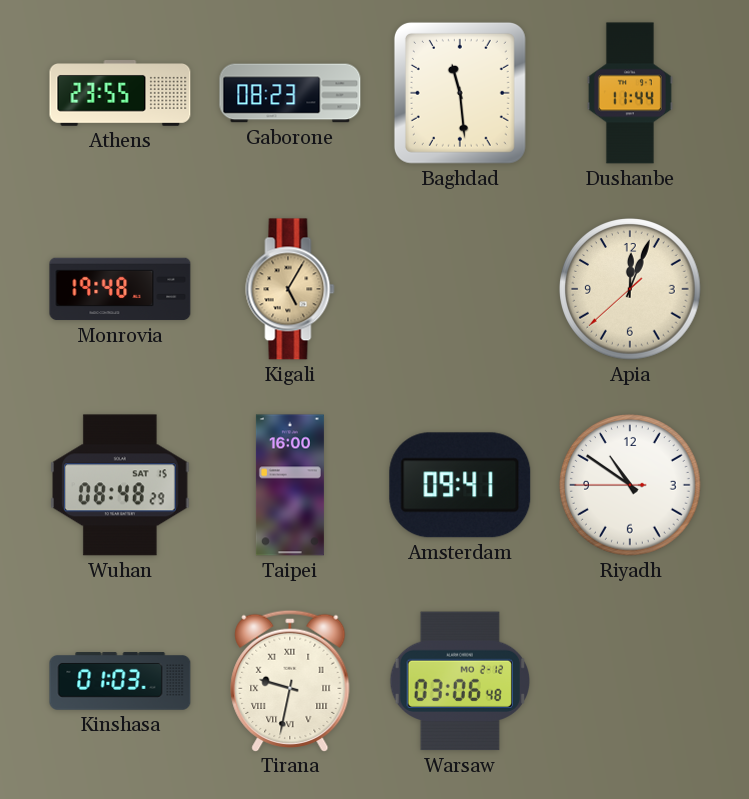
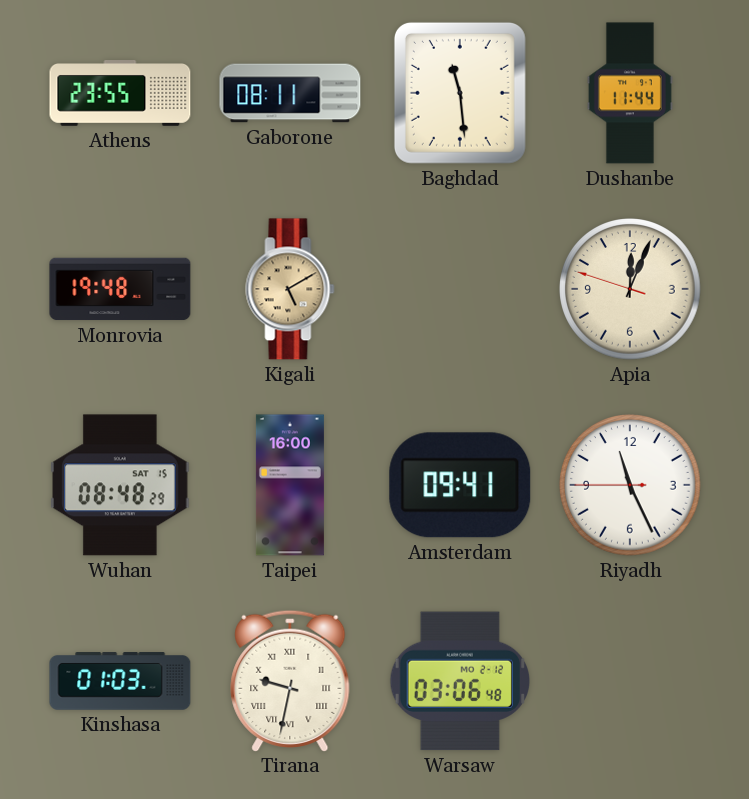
Gaborone: 08:23 -> 08:11 (290, 93)
Kigali: 5:05 -> 5:10 (290, 289)
Apia: 12:03:38 -> 12:03:48 (631, 290)
Riyadh: 10:50 -> 11:25 (631, 486)
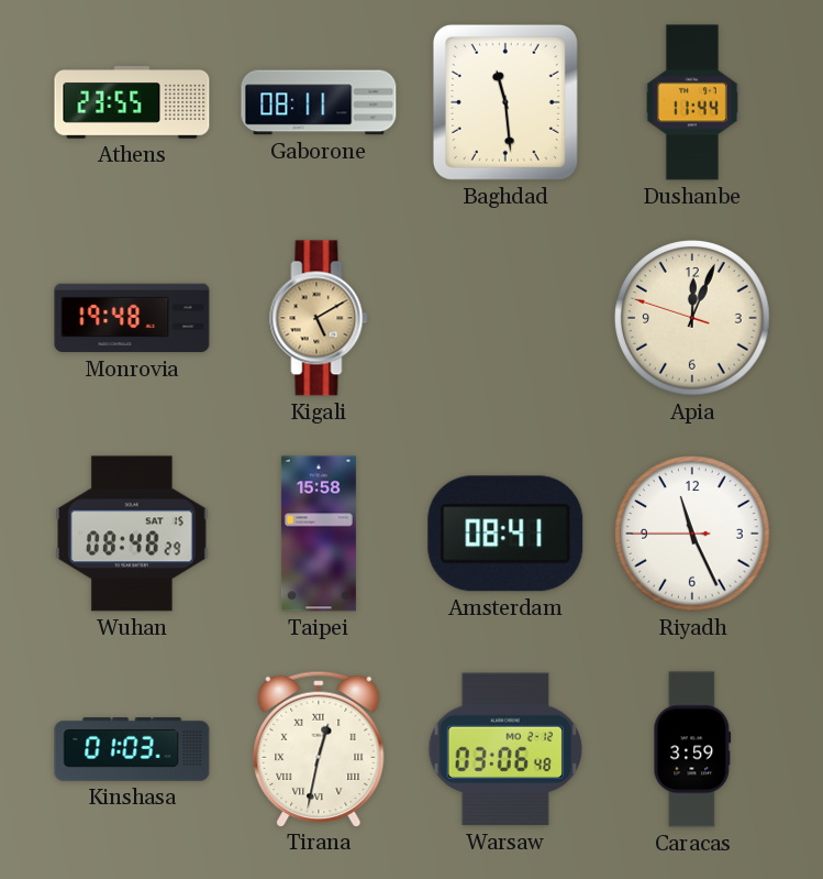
Taipei: 16:00 -> 15:58 (319, 534)
Amsterdam: 09:41 -> 08:41 (505, 534)
Tirana: 9:32 -> 12:32 (319, 748)
Caracas: none -> 3:59 (692, 749)
